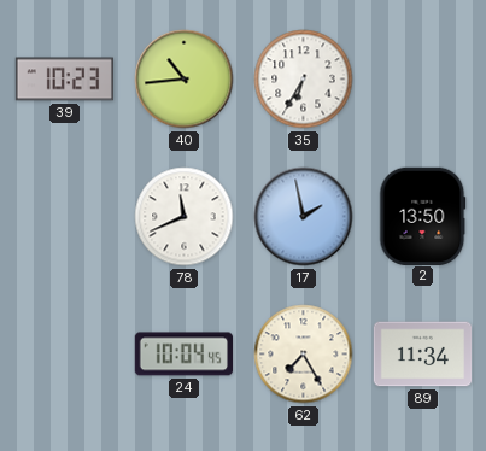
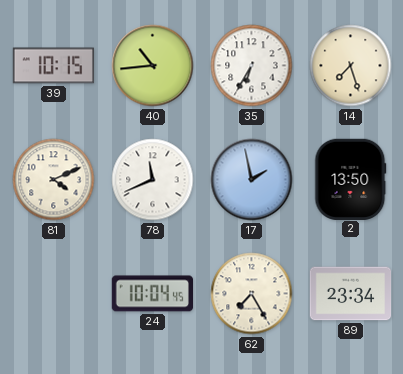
39: 10:23 -> 10:15 (53, 66)
14: none -> 7:27 (351, 66)
81: none -> 4:11 (54, 180)
89: 11:34 -> 23:34 (351, 294)
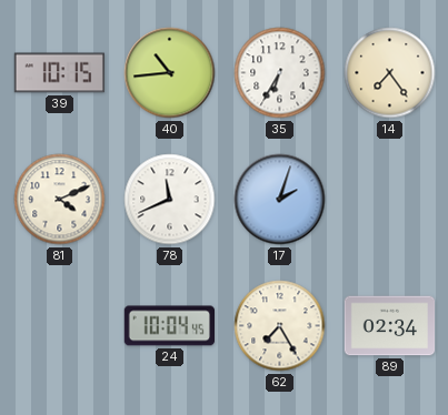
14: 7:27 -> 7:24 (390, 73)
17: 1:58 -> 2:03 (280, 200)
2: 13:50 -> none (351, 179)
89: 23:34 -> 02:34 (390, 326)
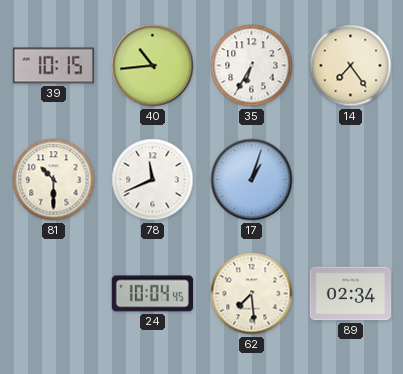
81: 4:11 -> 10:30 (54, 180)
17: 2:03 -> 1:03 (252, 180)
62: 7:25 -> 7:29 (252, 294)
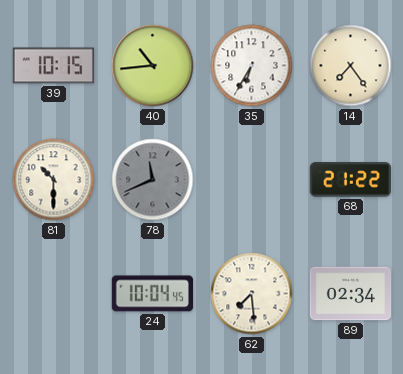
78 dial: white -> grey (153, 180)
17: 1:03 -> none (252, 180)
68: none -> 21:22 (350, 180)
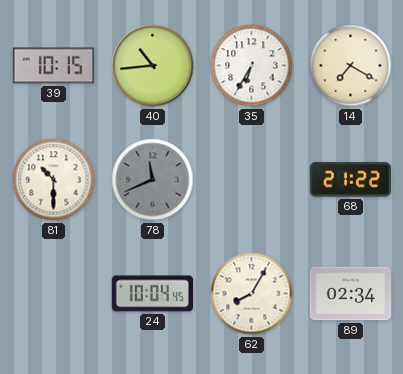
14: 7:24 -> 7:20 (351, 66)
62: 7:29 -> 8:05 (252, 294)
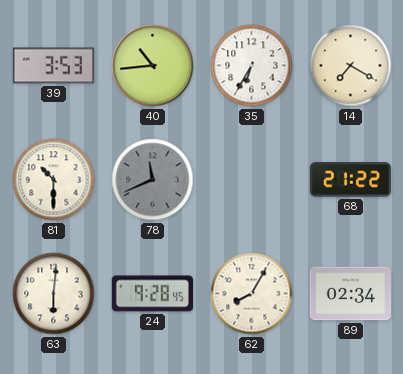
39: 10:15 -> 3:53 (53, 66)
63: none -> 6:01 (54, 294)
24: 10:04 -> 9:28 (152, 294)
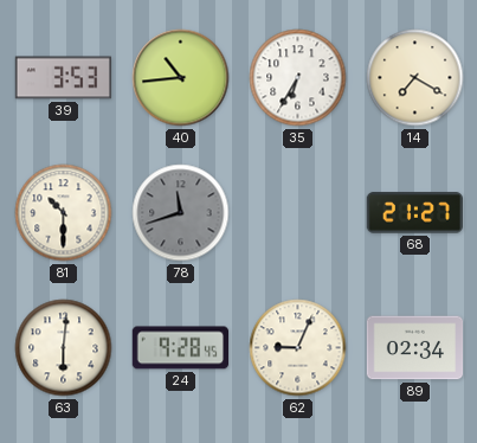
78: 11:41 -> 11:42 (181, 213)
68: 21:22 -> 21:27 (414, 213)
62: 8:05 -> 9:04 (298, 348)
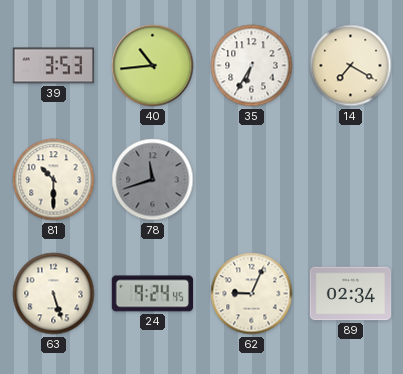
68: 21:27 -> none (414, 213)
63: 6:01 -> 5:27 (54, 294)
24: 9:28 -> 9:24 (152, 294)
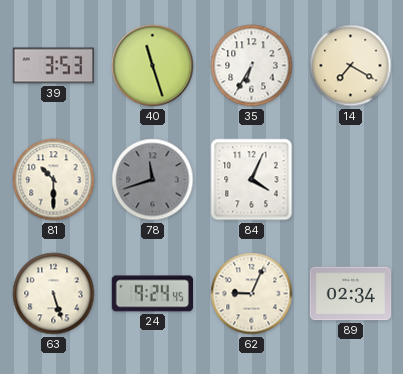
40: 10:44 -> 11:27 (153, 66)
84: none -> 4:04 (252, 180)
